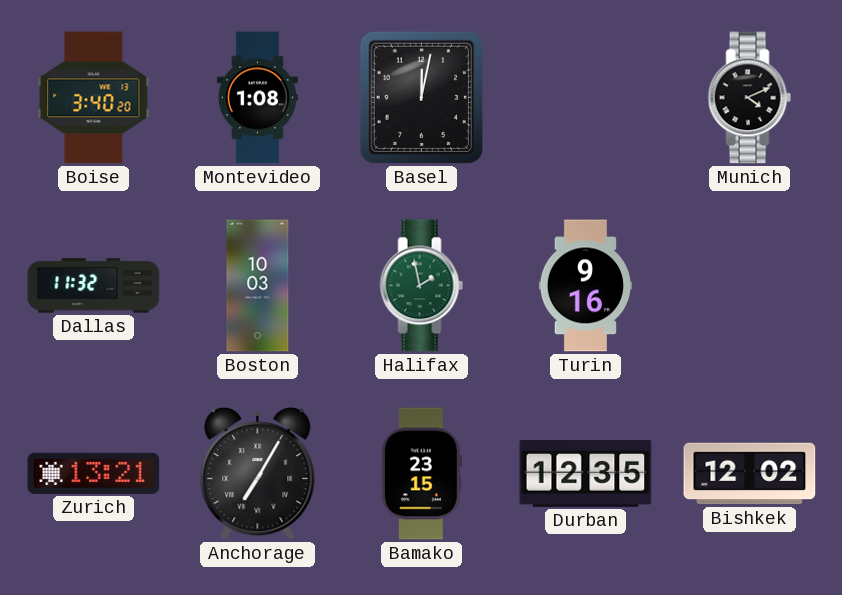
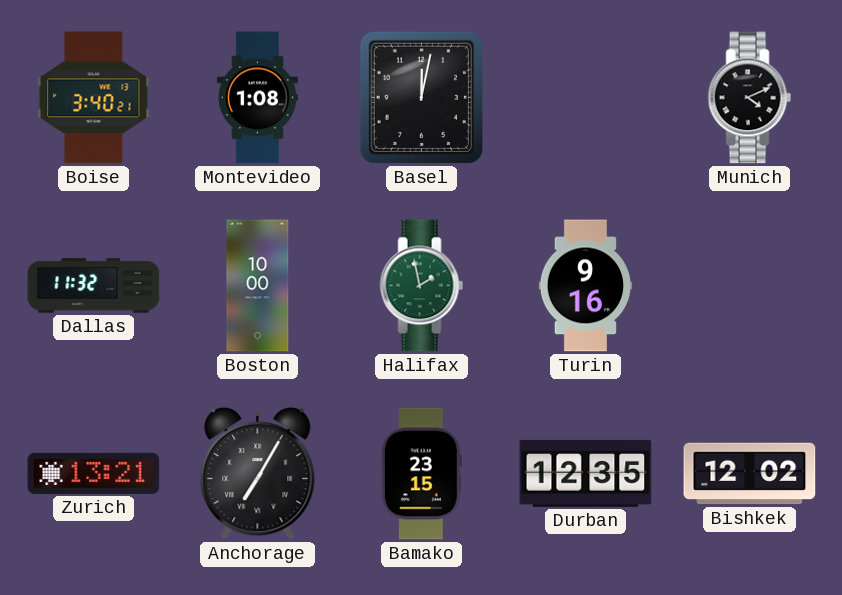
Boise: 3:40:20 -> 3:40:21 (94, 98)
Boston: 10:03 -> 10:00 (258, 286)
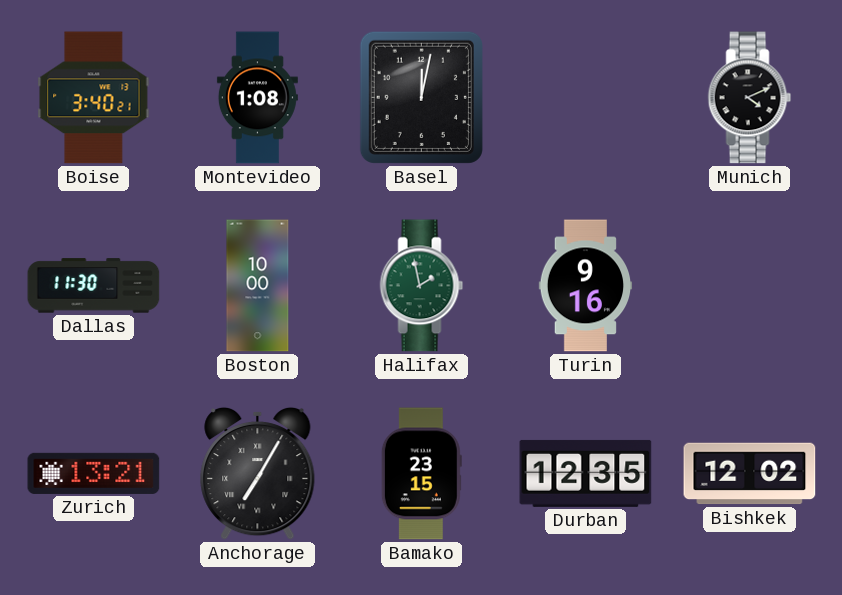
Dallas: 11:32 -> 11:30 (94, 286)
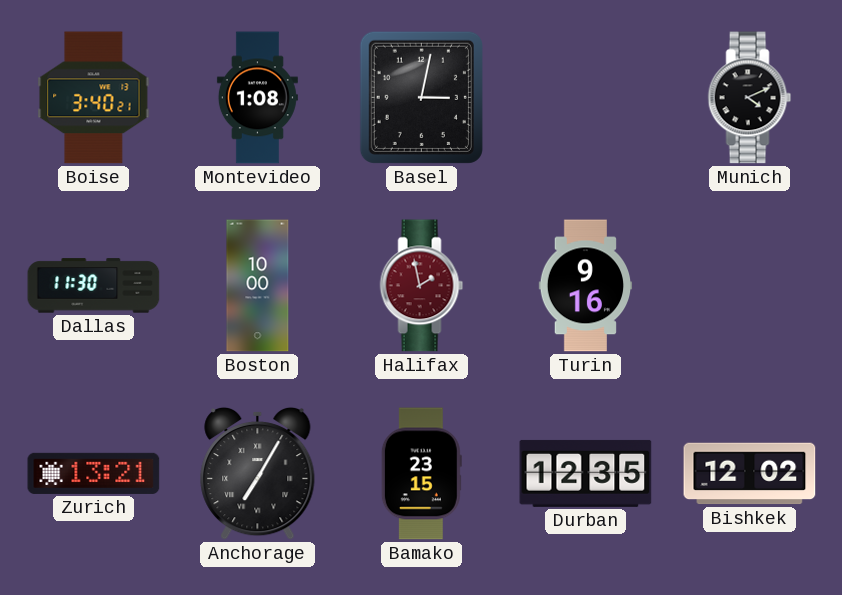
Basel: 12:02 -> 3:02 (421, 97)
Halifax dial: green -> burgundy (422, 286)
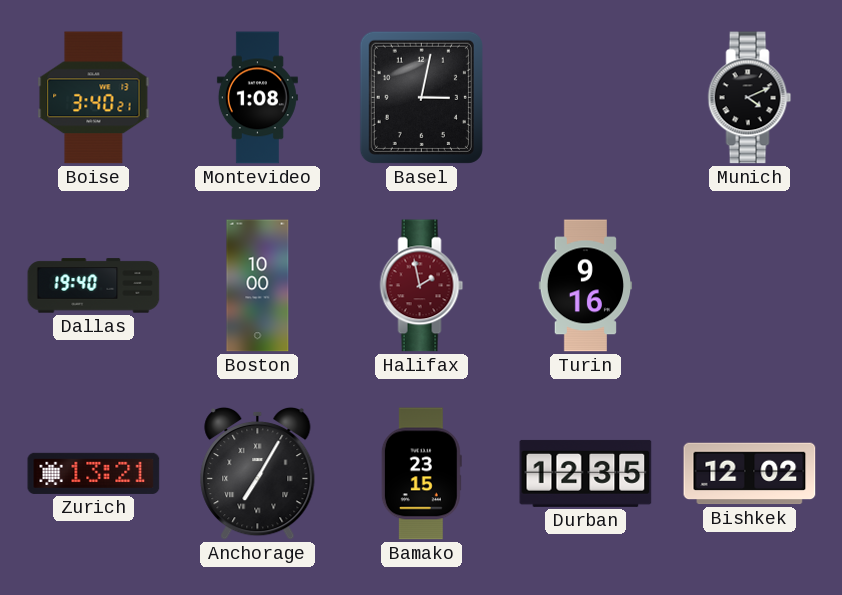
Dallas: 11:30 -> 19:40 (94, 286)
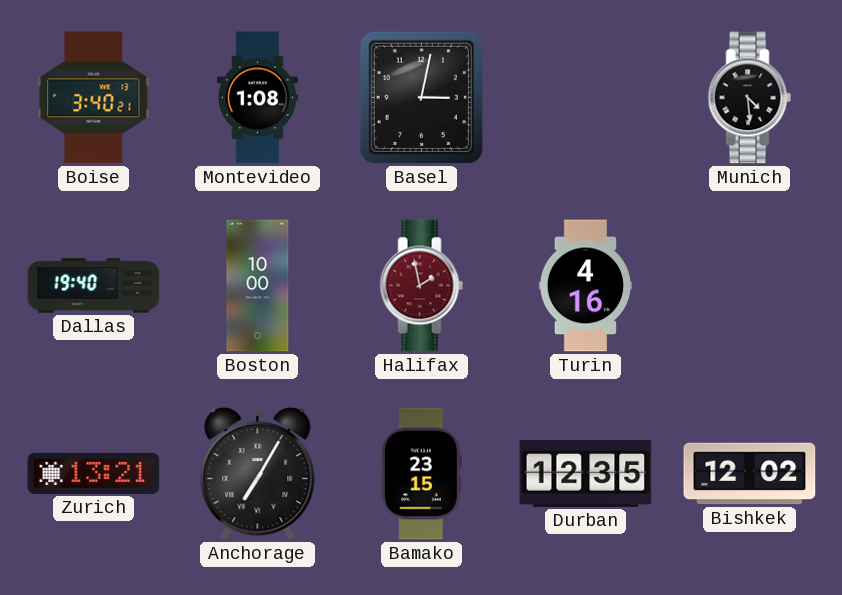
Munich: 4:11 -> 4:29 (750, 98)
Turin: 9:16 -> 4:16 (586, 286)
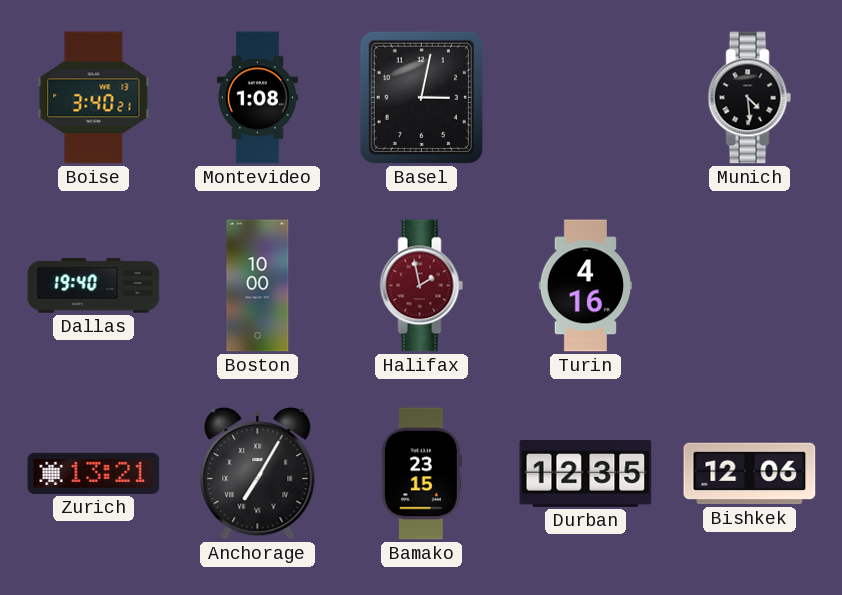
Bishkek: 12:02 -> 12:06 (750, 474)
